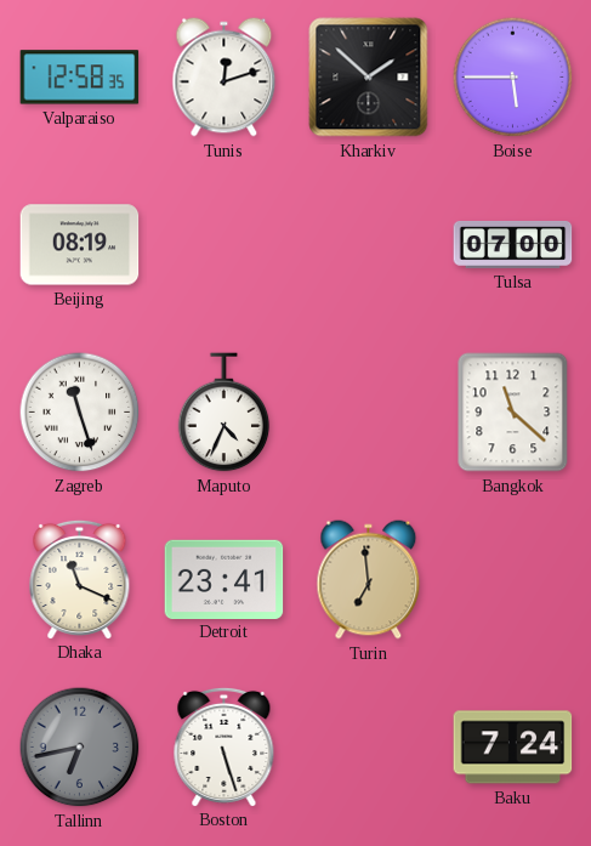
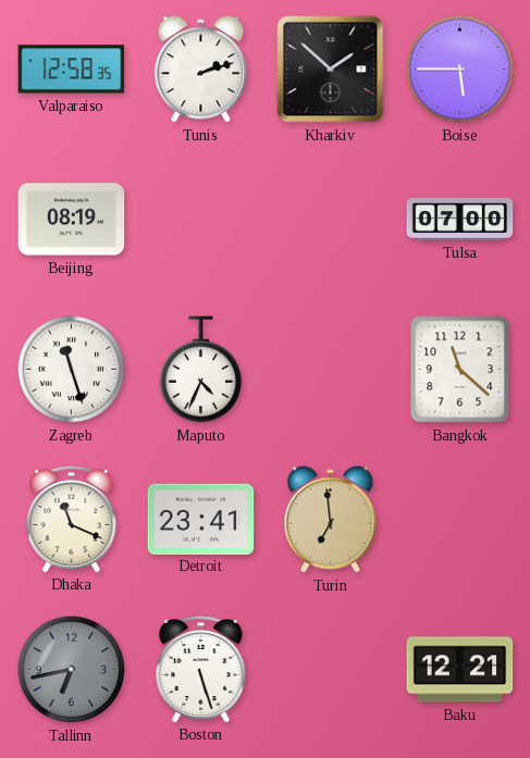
Tunis: 12:12 -> 2:12 (201, 70)
Baku: 7:24 -> 12:21 (460, 670)
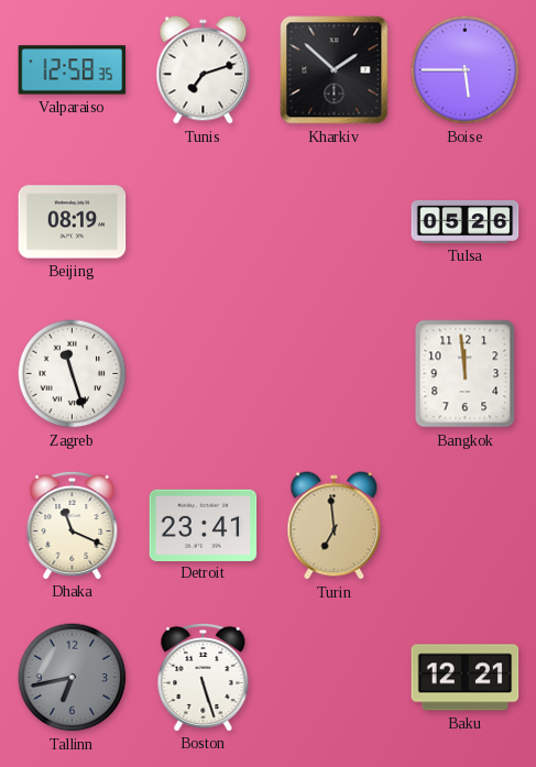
Tunis: 2:12 -> 7:12 (204, 70)
Tulsa: 07:00 -> 05:26 (466, 221)
Maputo: 4:34 -> none (201, 370)
Bangkok: 11:22 -> 11:59 (466, 374)
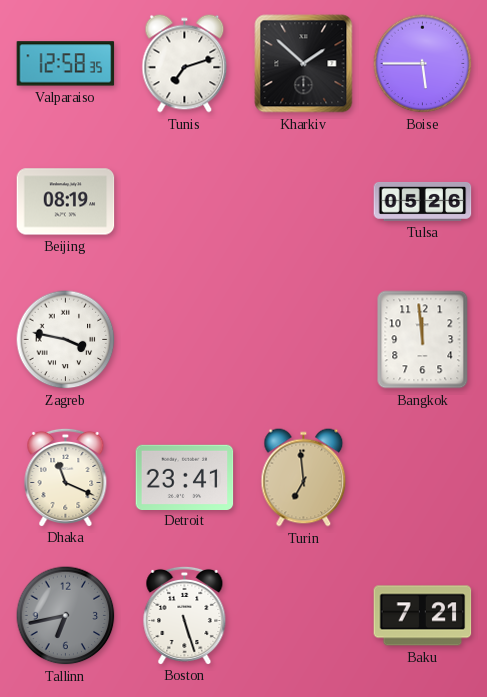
Zagreb: 11:27 -> 3:47 (66, 340)
Baku: 12:21 -> 7:21 (423, 616)
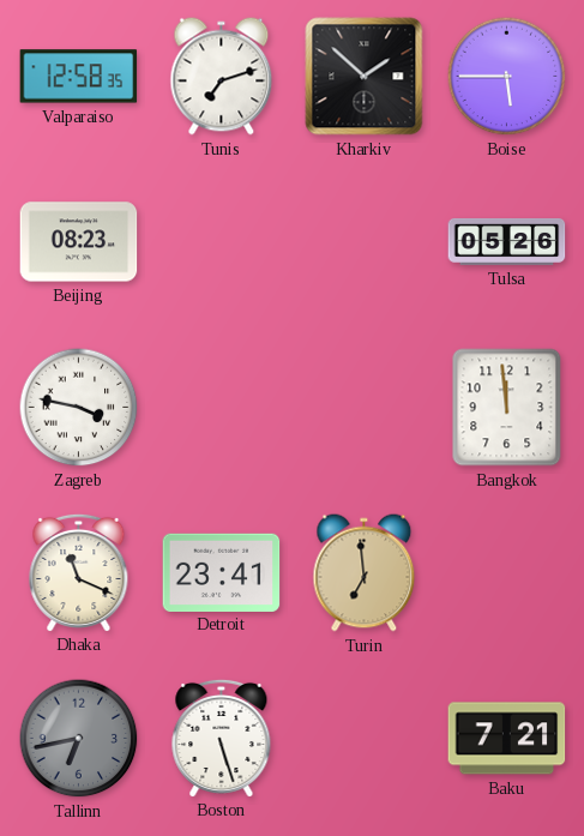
Beijing: 08:19 -> 08:23 (79, 242)
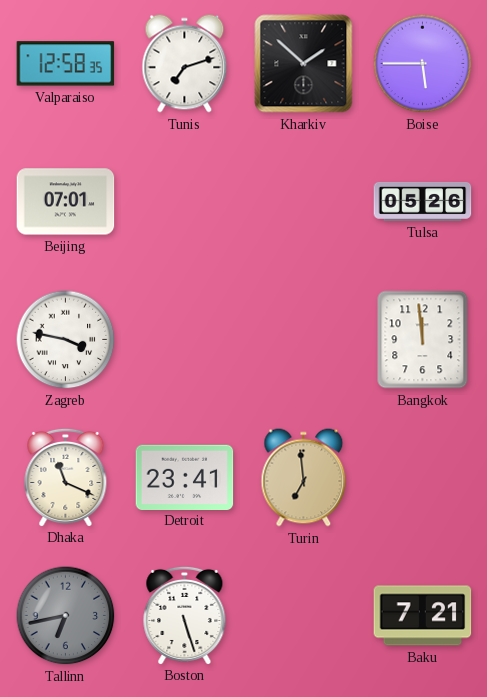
Beijing: 08:23 -> 07:01 (66, 202)
